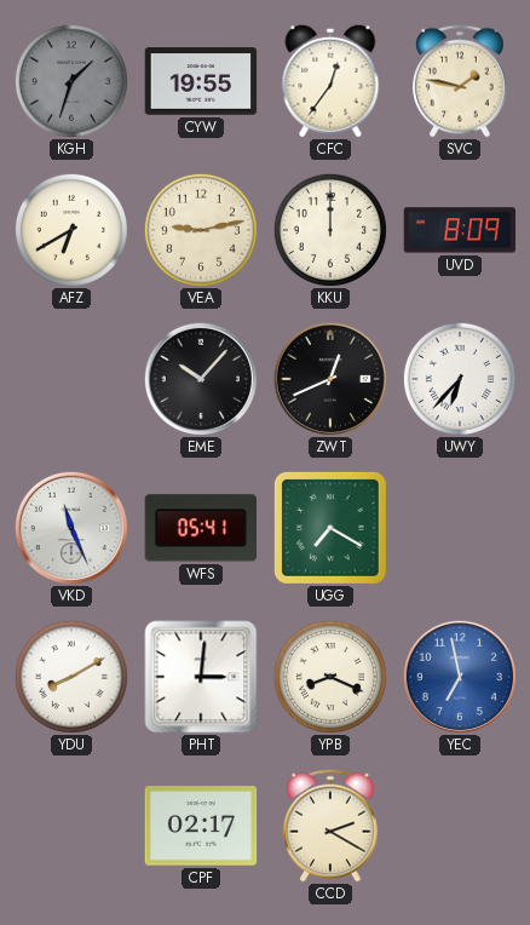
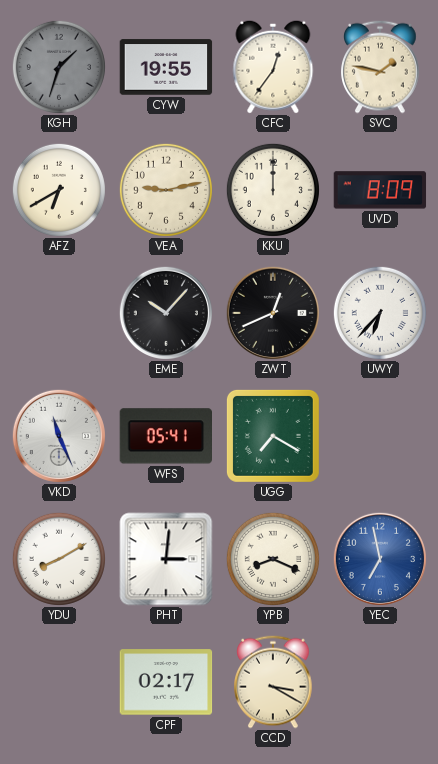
CCD: 2:20 -> 3:20 (273, 682)
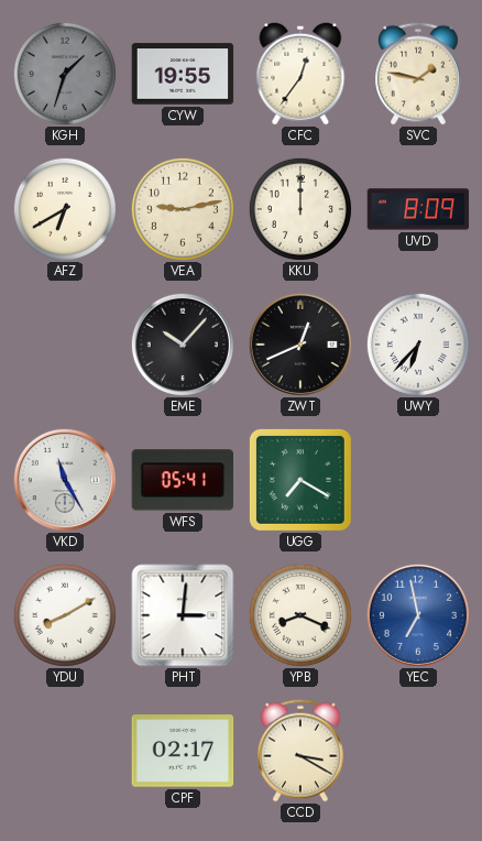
VKD: 11:26 -> 11:25 (65, 480)
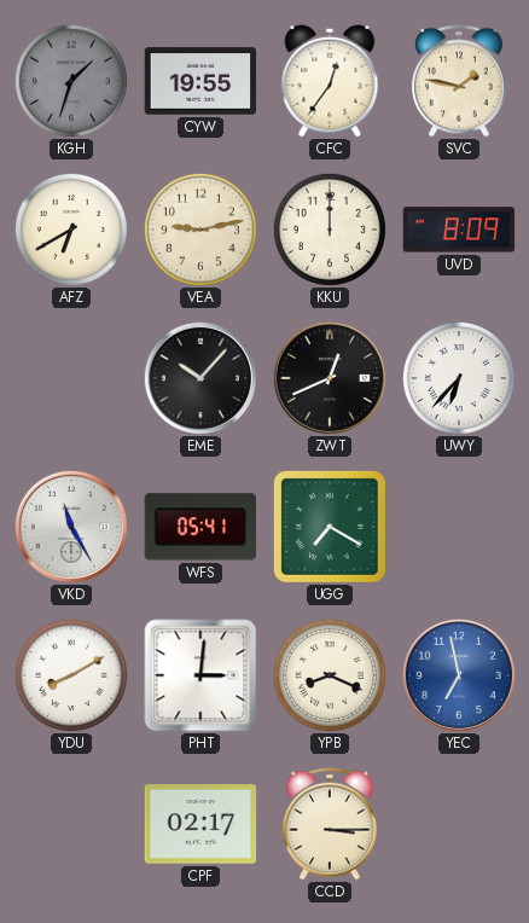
CCD: 3:20 -> 3:15 (330, 824)
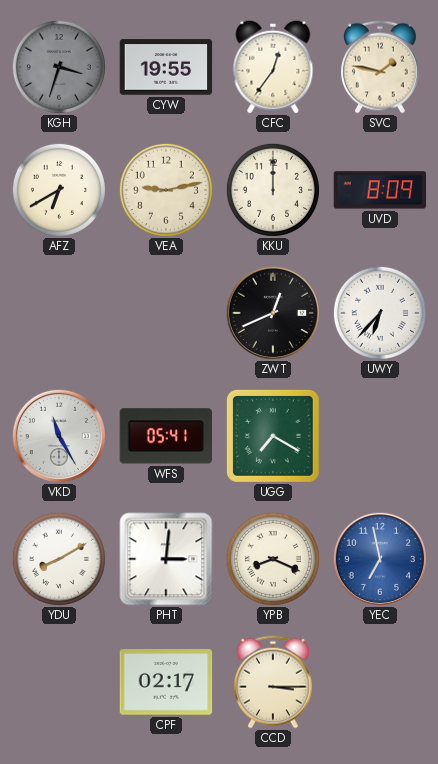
KGH: 1:33 -> 3:33 (59, 67)
EME: 10:07 -> none (200, 378)
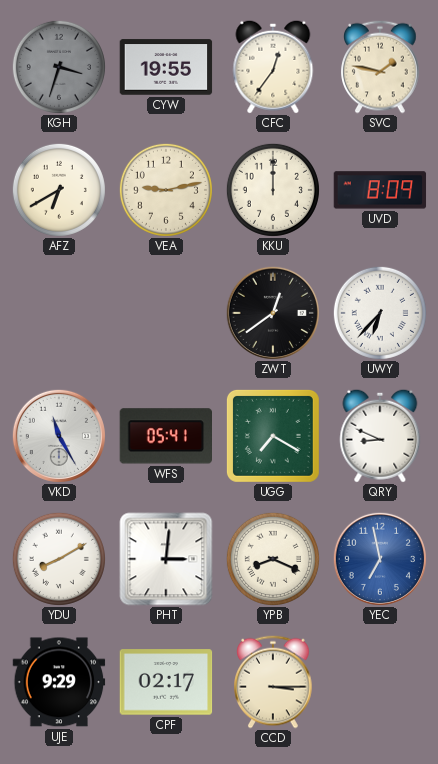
ZWT: 12:41 -> 12:39 (273, 313)
QRY: none -> 8:49 (380, 436)
UJE: none -> 9:29 (59, 682)
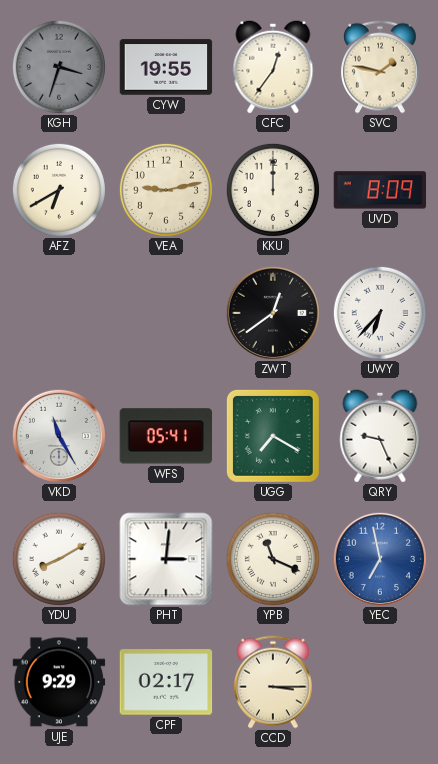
QRY: 8:49 -> 9:26 (380, 436)
YPB: 8:19 -> 11:19 (273, 559)
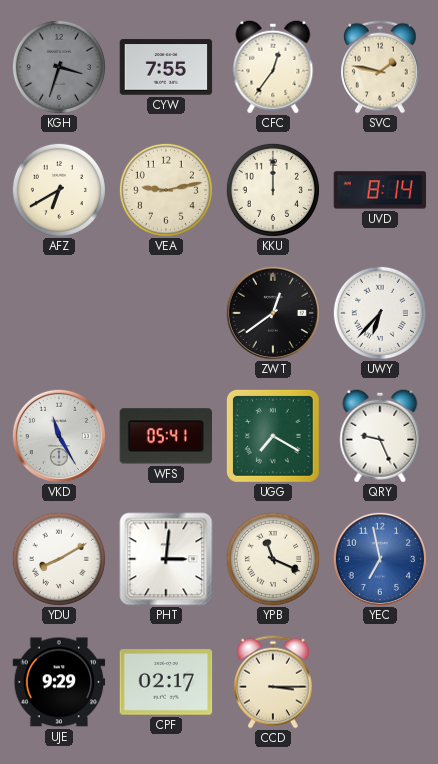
CYW: 19:55 -> 7:55 (166, 67)
UVD: 8:09 -> 8:14 (380, 190)
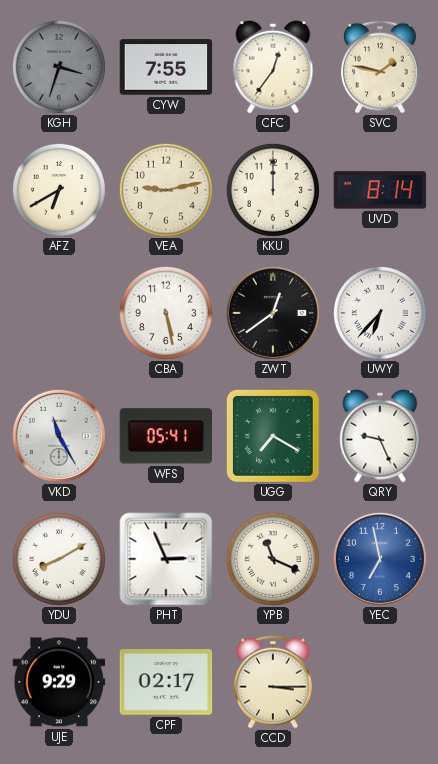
CBA: none -> 5:28 (166, 313)
PHT: 3:01 -> 2:56 (166, 559)
